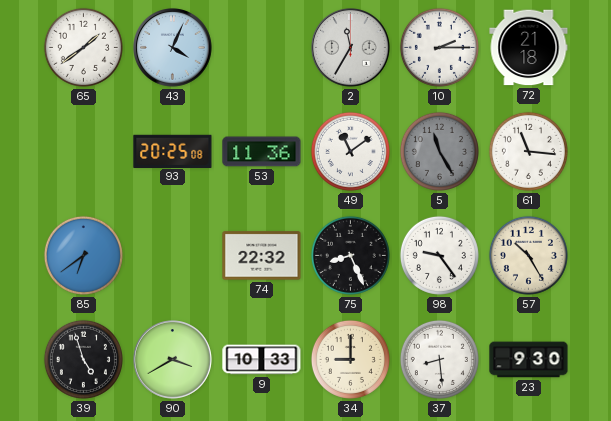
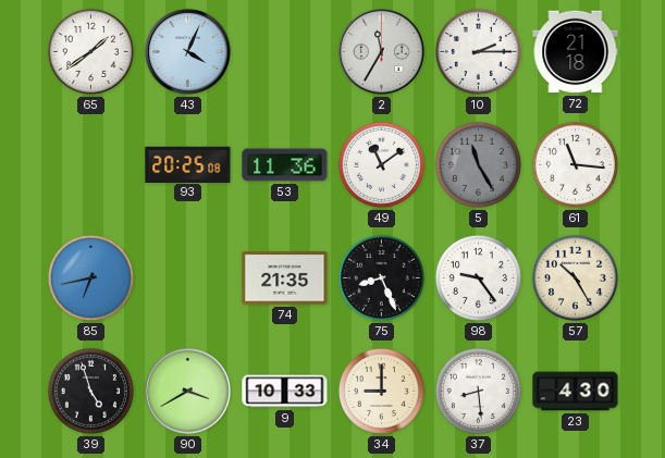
85: 6:39 -> 6:43 (90, 277)
74: 22:32 -> 21:35 (285, 278)
23: 9:30 -> 4:30 (576, 392)
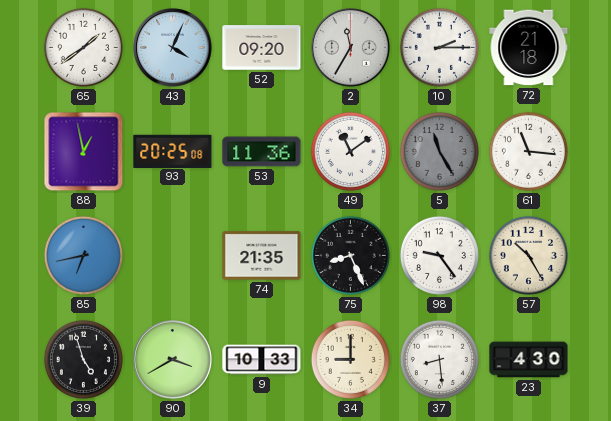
52: none -> 09:20 (262, 48)
88: none -> 12:58 (84, 152)
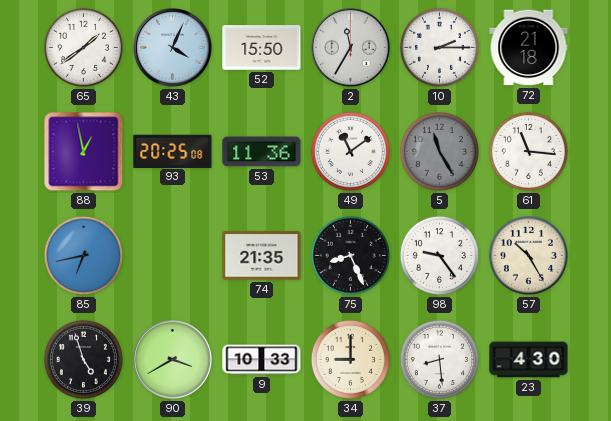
52: 09:20 -> 15:50 (262, 48)
